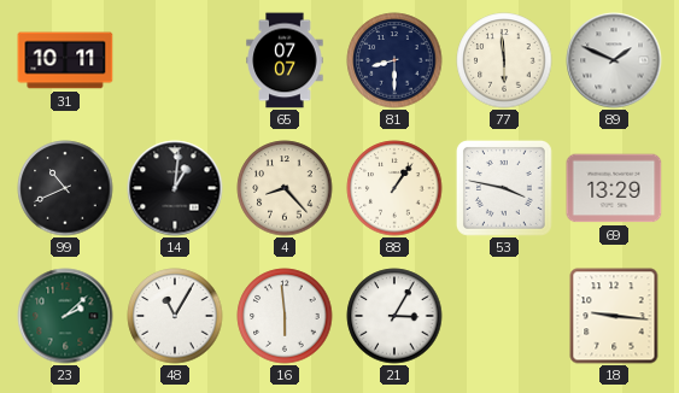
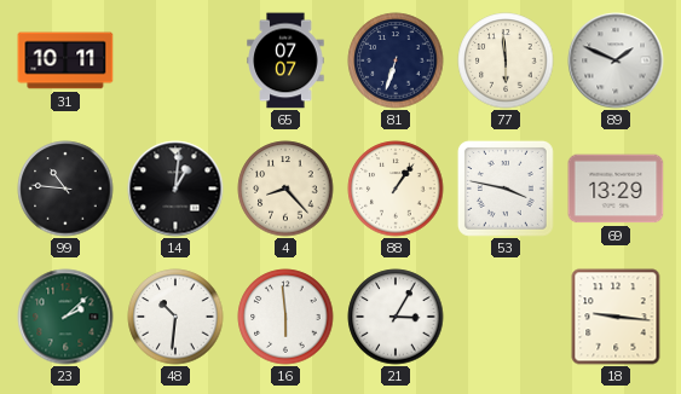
81: 8:30 -> 6:33 (396, 60)
99: 10:41 -> 10:46 (65, 189)
48: 11:05 -> 10:31 (175, 317)
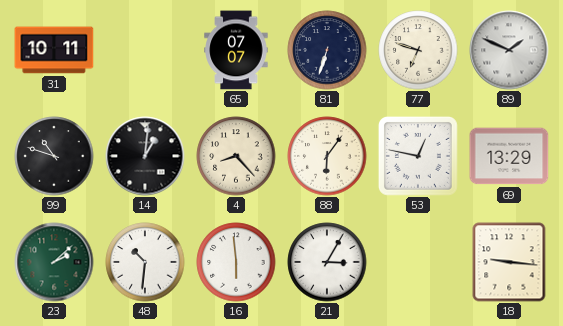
77: 5:59 -> 6:48 (418, 50)
99: 10:46 -> 10:48 (54, 156)
88: 1:06 -> 6:06 (327, 156)
53: 3:47 -> 12:47 (418, 156)
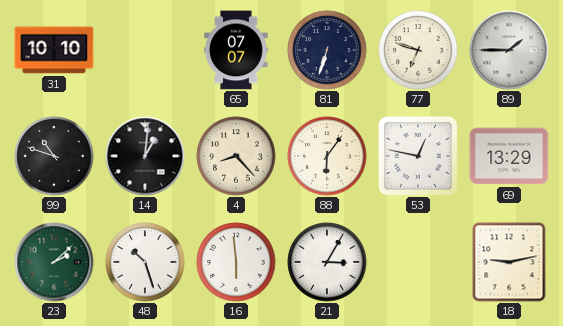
31: 10:11 -> 10:10 (54, 50)
89: 1:49 -> 1:45 (509, 50)
48: 10:31 -> 10:27 (145, 262)
18: 9:16 -> 9:13 (509, 262)
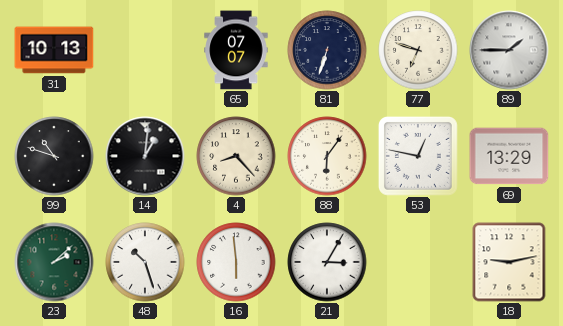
31: 10:10 -> 10:13 (54, 50)
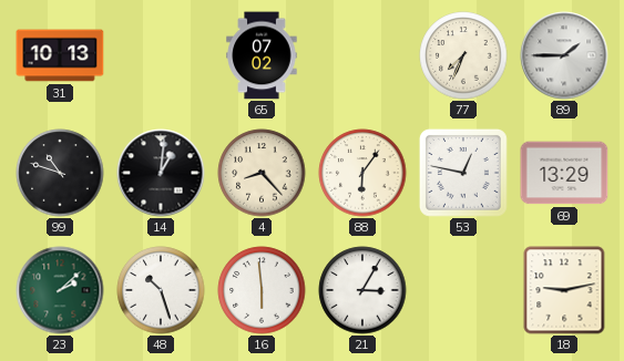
65: 07:07 -> 07:02 (262, 55)
81: 6:33 -> none (327, 50)
77: 6:48 -> 7:34 (463, 55)
